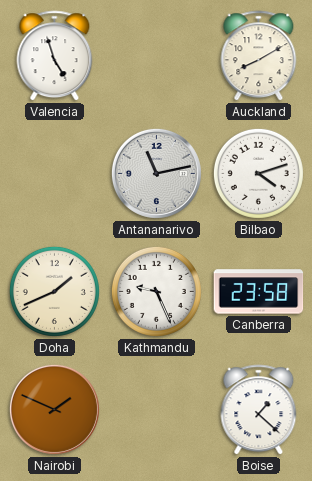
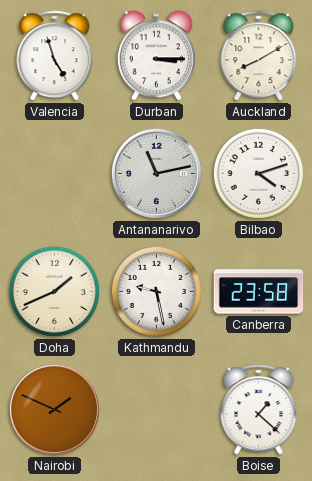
Durban: none -> 3:15 (156, 56)
Kathmandu: 9:26 -> 9:28 (156, 291)
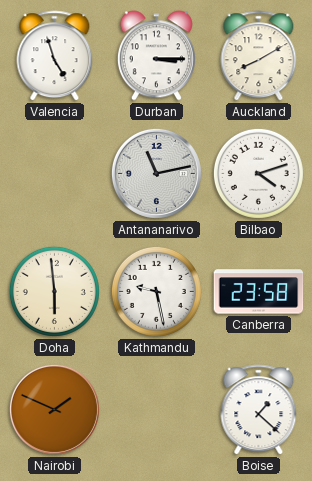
Doha: 1:41 -> 5:59 (54, 291)
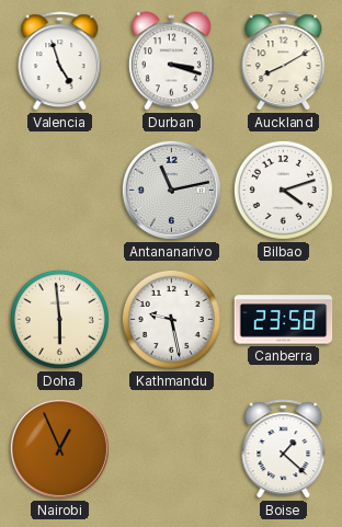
Durban: 3:15 -> 3:18 (171, 61)
Nairobi: 1:49 -> 12:56 (59, 448)
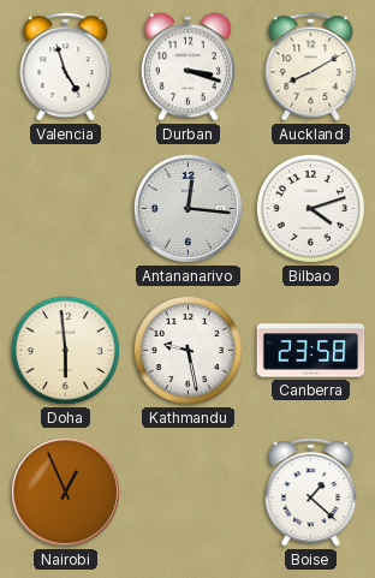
Antananarivo: 11:13 -> 12:16 (187, 208)
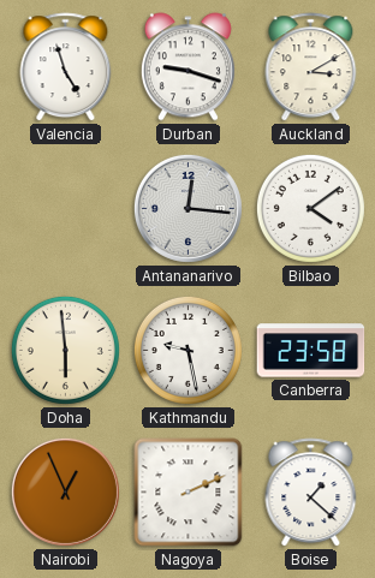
Durban: 3:18 -> 9:18 (187, 67)
Auckland: 8:10 -> 3:10 (311, 67)
Bilbao: 4:12 -> 4:09 (310, 208)
Nagoya: none -> 2:11 (189, 493)
